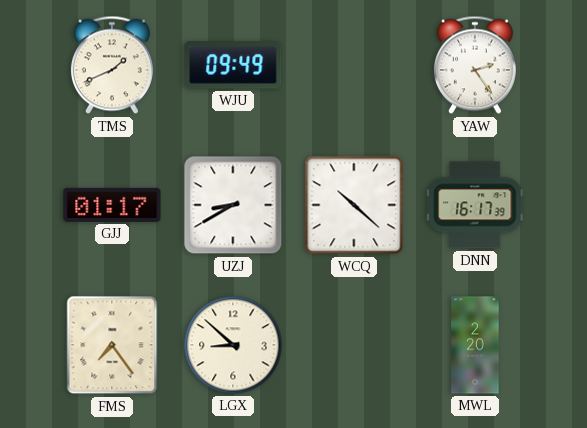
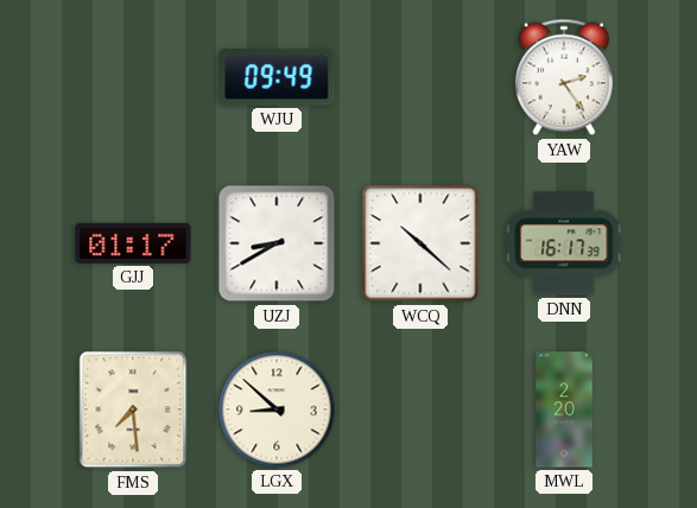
TMS: 1:41 -> none (112, 65)
FMS: 7:24 -> 7:29 (133, 409)
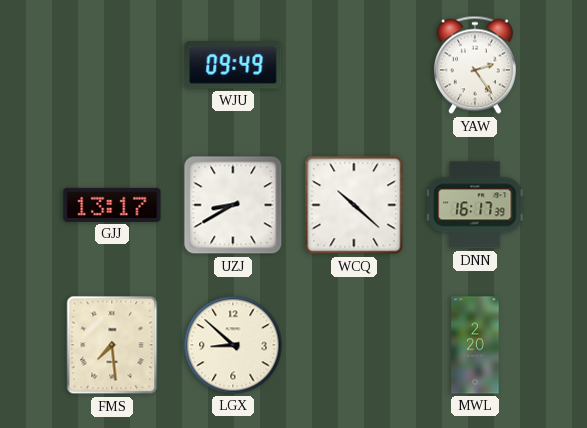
GJJ: 01:17 -> 13:17 (112, 205)
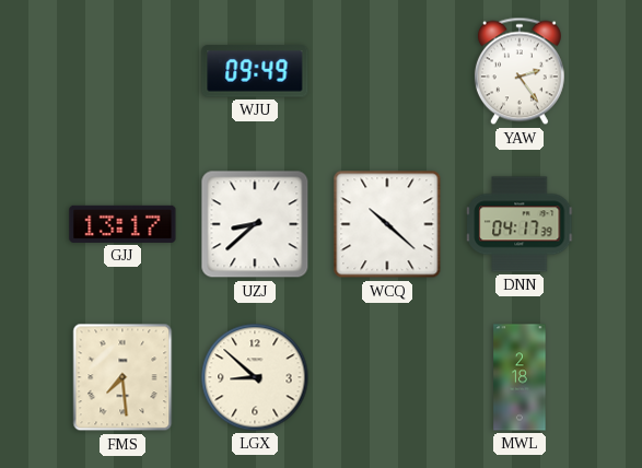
UZJ: 8:40 -> 8:38 (255, 224)
DNN: 16:17 -> 04:17 (521, 224)
MWL: 2:20 -> 2:18 (520, 377)
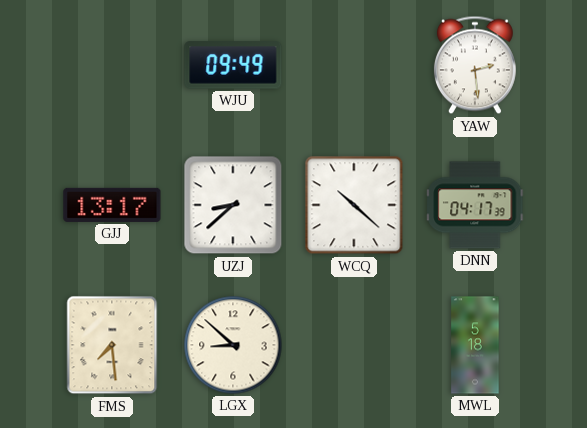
YAW: 2:24 -> 2:29 (475, 65)
MWL: 2:18 -> 5:18 (475, 345)
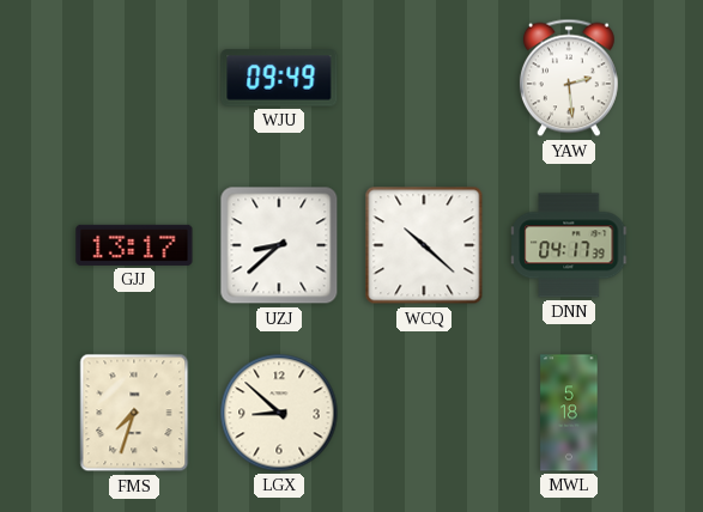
FMS: 7:29 -> 7:33 (134, 413)
